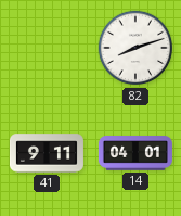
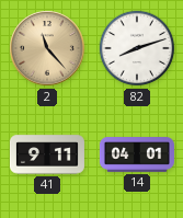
2: none -> 11:23 (47, 48)
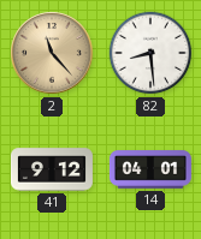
82: 8:12 -> 8:29 (150, 53)
41: 9:11 -> 9:12 (52, 169)
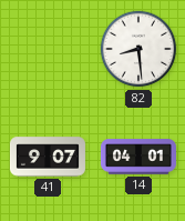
2: 11:23 -> none (52, 53)
41: 9:12 -> 9:07 (48, 157)
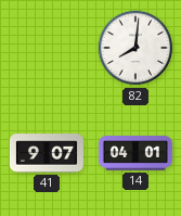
82: 8:29 -> 8:01 (135, 48)
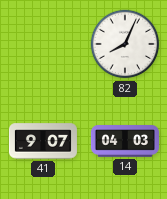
82: 8:01 -> 8:04 (125, 44)
14: 04:01 -> 04:03 (125, 141)
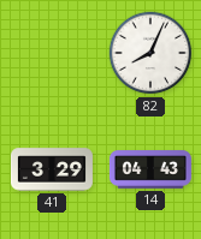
41: 9:07 -> 3:29 (52, 169)
14: 04:03 -> 04:43 (150, 169)
